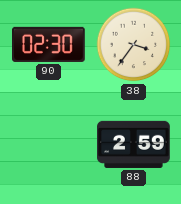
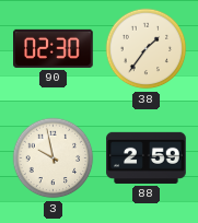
38: 3:36 -> 1:36 (147, 49)
3: none -> 9:58 (54, 159)
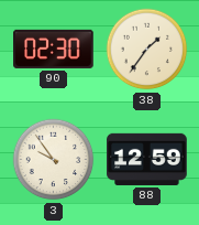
3: 9:58 -> 9:54 (54, 160)
88: 2:59 -> 12:59 (147, 159)
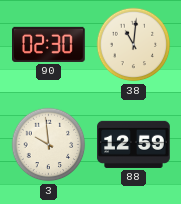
38: 1:36 -> 11:01 (134, 45)
3: 9:54 -> 9:59 (49, 145)
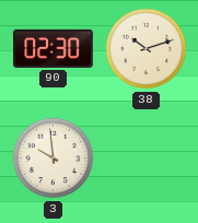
38: 11:01 -> 10:12 (147, 49)
88: 12:59 -> none (134, 144)
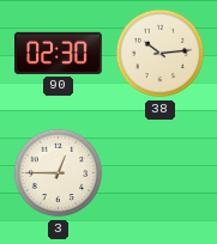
38: 10:12 -> 10:14 (161, 54)
3: 9:59 -> 12:45 (59, 173)
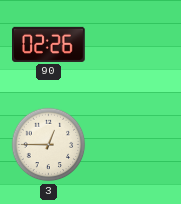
90: 02:30 -> 02:26 (49, 44)
38: 10:14 -> none (161, 54)
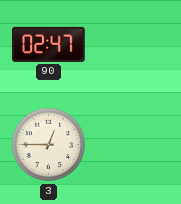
90: 02:26 -> 02:47 (49, 44)
